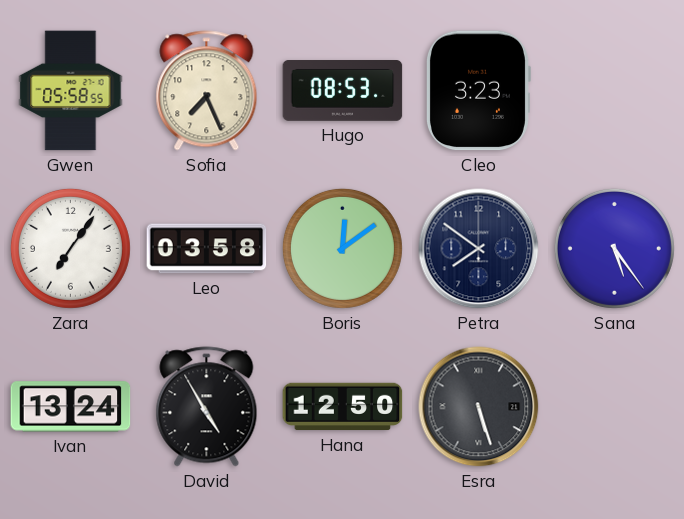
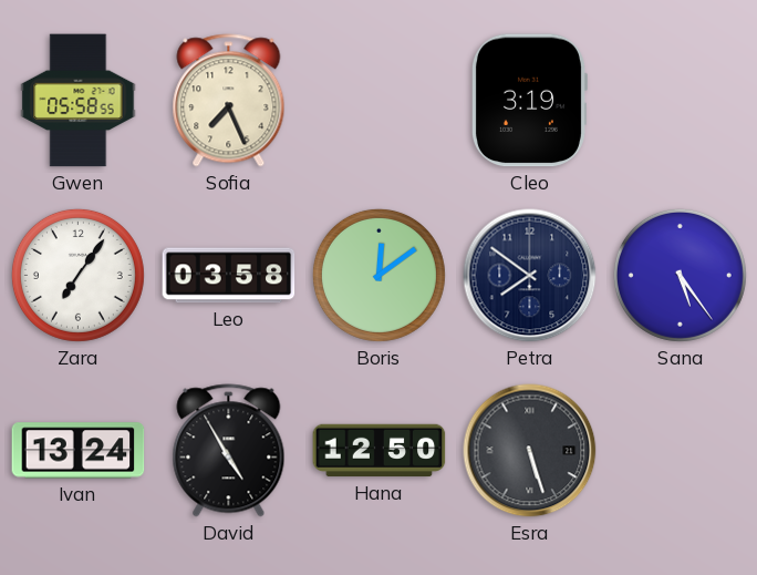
Hugo: 08:53 -> none (343, 91)
Cleo: 3:23 -> 3:19 (529, 101)
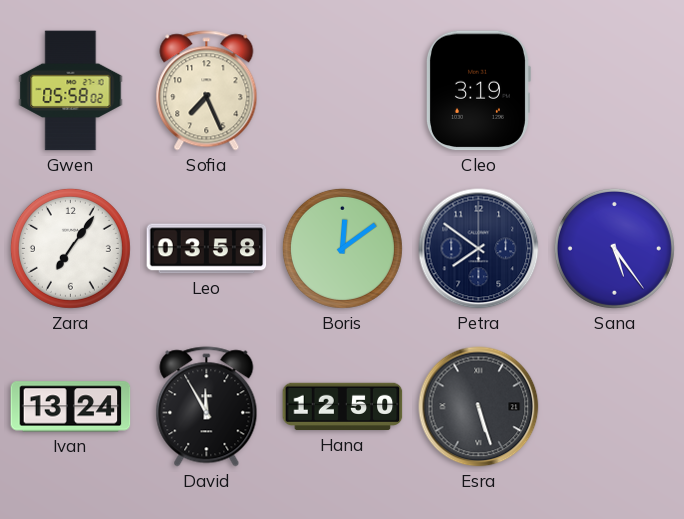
Gwen: 05:58:55 -> 05:58:02 (71, 91)
David: 4:55 -> 11:55 (207, 407)
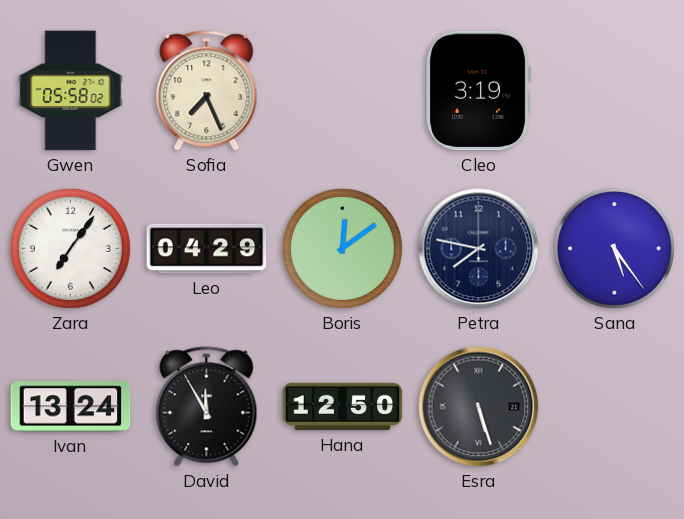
Leo: 03:58 -> 04:29 (207, 249)
Petra: 7:51 -> 7:47 (479, 249)
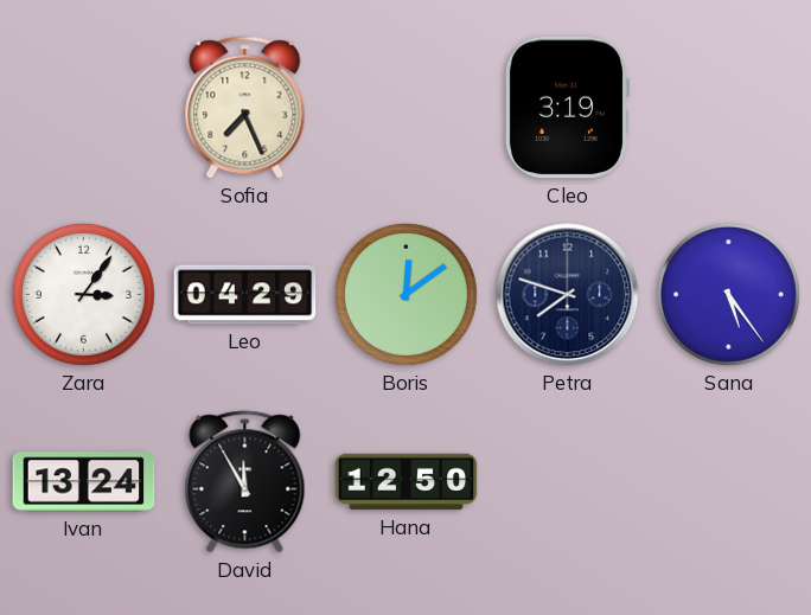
Gwen: 05:58 -> none (71, 91)
Zara: 7:06 -> 3:06 (83, 294)
Petra: 7:47 -> 7:48 (568, 295)
Esra: 5:27 -> none (479, 407)
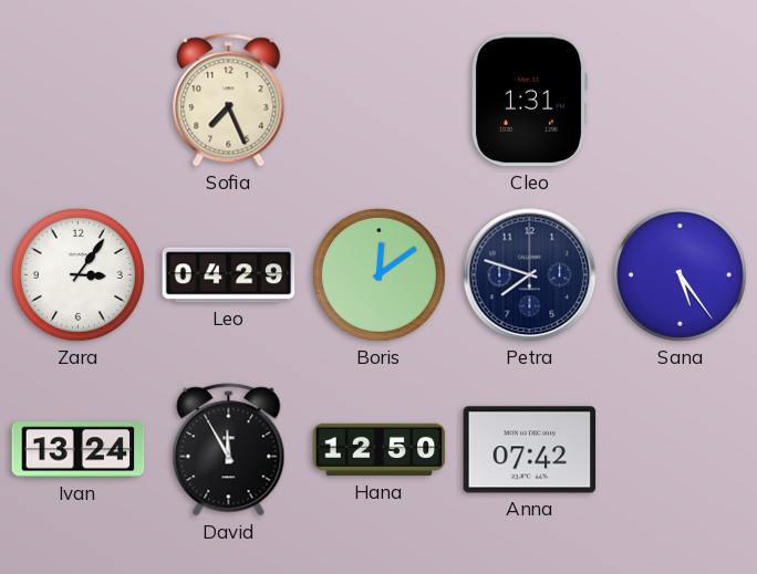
Cleo: 3:19 -> 1:31 (529, 101)
Anna: none -> 07:42 (530, 450)
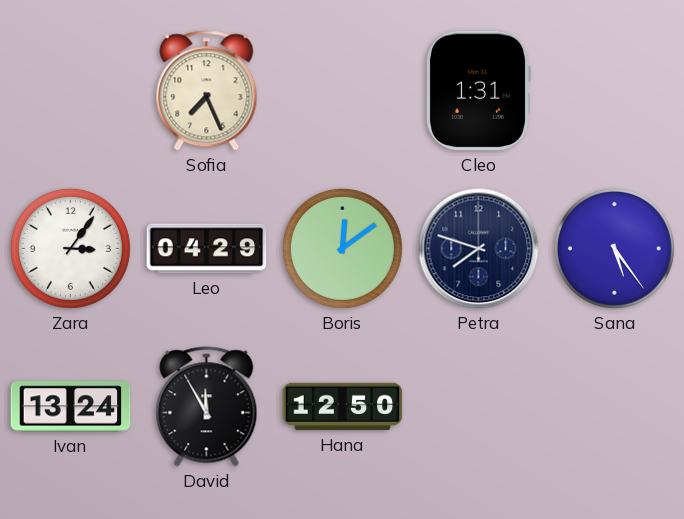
Anna: 07:42 -> none (530, 450)
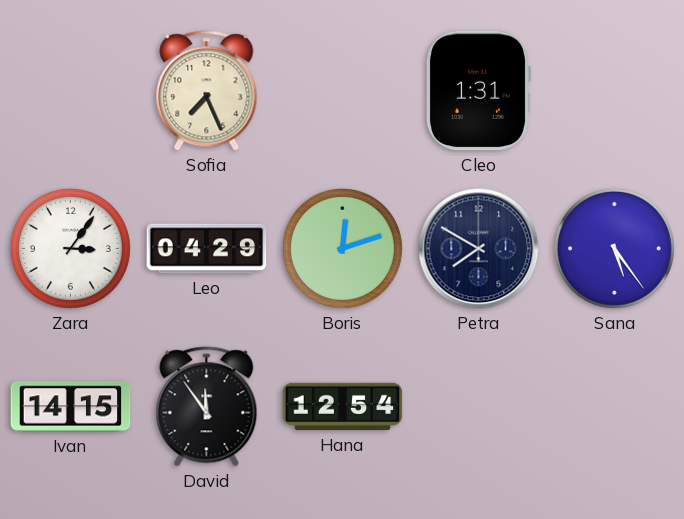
Boris: 12:09 -> 12:12 (342, 248)
Petra: 7:48 -> 7:50 (479, 249)
Ivan: 13:24 -> 14:15 (71, 407)
David: 11:55 -> 11:54 (207, 407)
Hana: 12:50 -> 12:54 (343, 407)
